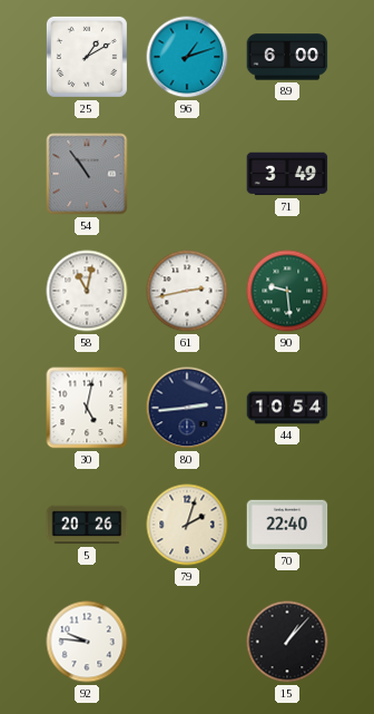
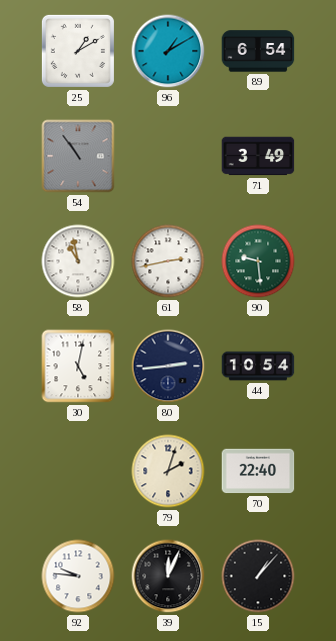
96: 1:12 -> 1:10 (168, 51)
89: 6:00 -> 6:54 (258, 51)
58: 11:02 -> 10:58 (78, 261)
5: 20:26 -> none (87, 525)
39: none -> 12:04 (168, 576)
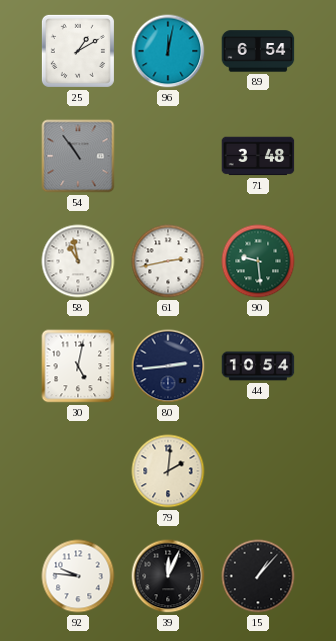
96: 1:10 -> 12:02 (168, 51)
71: 3:49 -> 3:48 (258, 156)
79: 2:03 -> 2:01 (168, 471)
70: 22:40 -> none (258, 471)
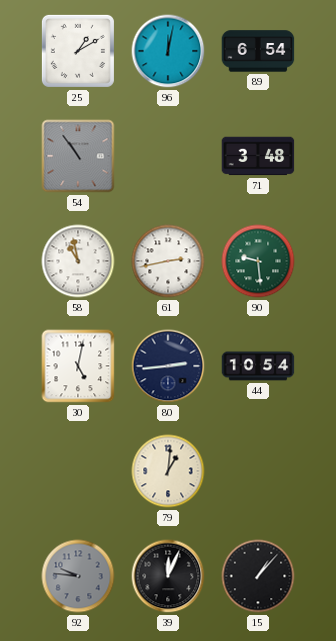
79: 2:01 -> 1:01 (168, 471)
92 dial: white -> grey (78, 576)
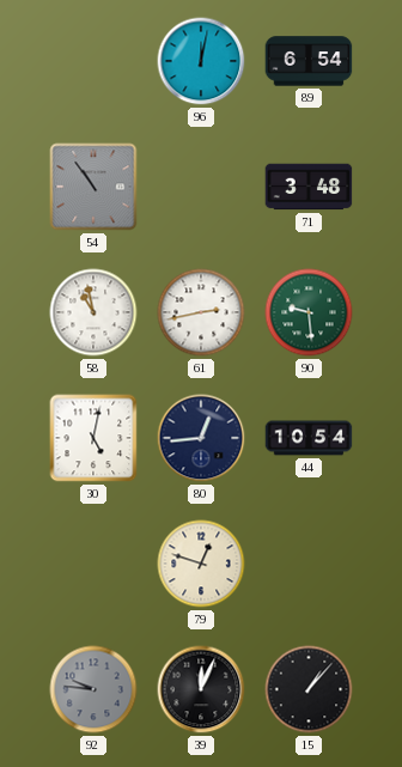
25: 1:10 -> none (78, 51)
80: 2:44 -> 12:44 (201, 438)
79: 1:01 -> 12:48 (201, 564)
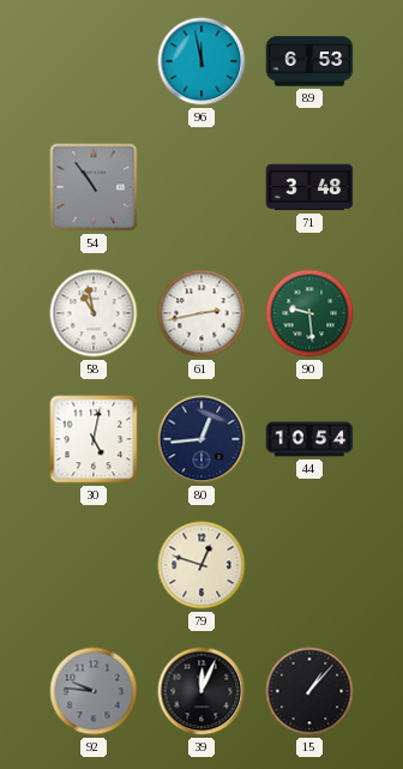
96: 12:02 -> 11:58 (201, 61)
89: 6:54 -> 6:53 (309, 61)
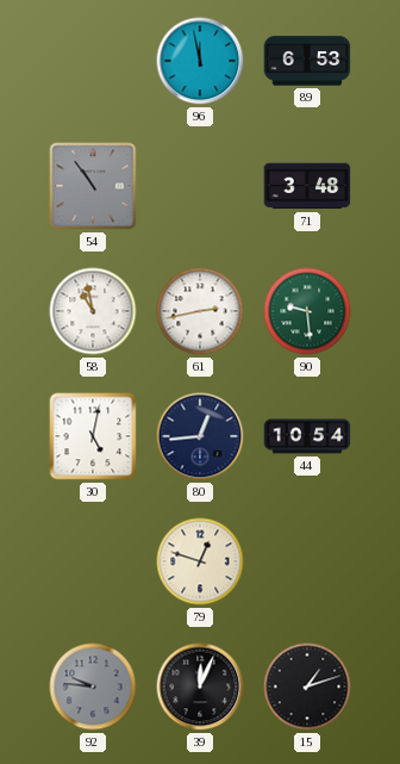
15: 1:07 -> 1:12 (307, 687)
